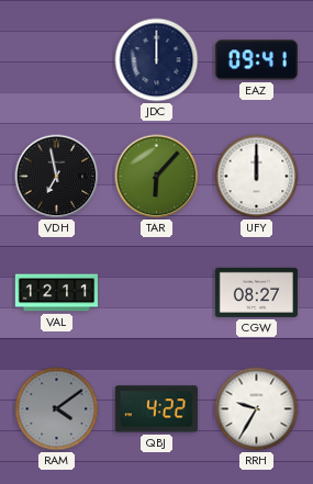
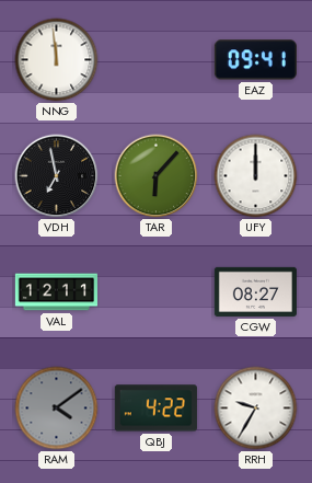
NNG: none -> 11:59 (57, 60)
JDC: 12:00 -> none (157, 60)
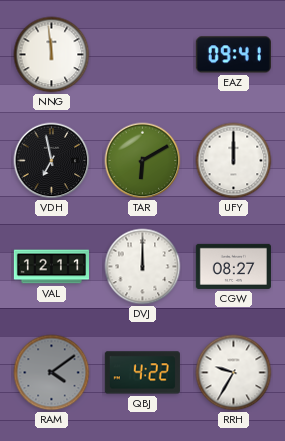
TAR: 6:07 -> 6:10 (143, 161)
DVJ: none -> 12:00 (143, 267)
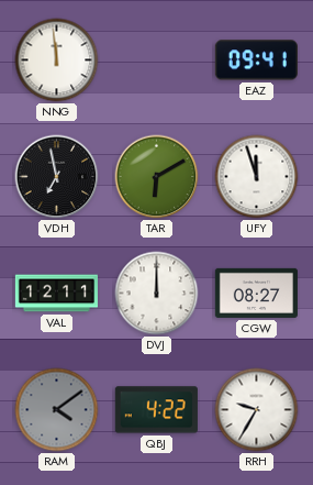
UFY: 12:00 -> 11:57 (257, 177)
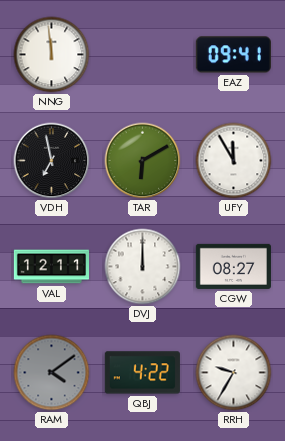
UFY: 11:57 -> 11:55 (234, 161)
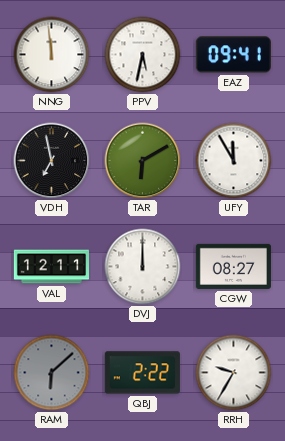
PPV: none -> 5:32 (143, 55)
RAM: 4:09 -> 6:08 (52, 373)
QBJ: 4:22 -> 2:22 (142, 373)
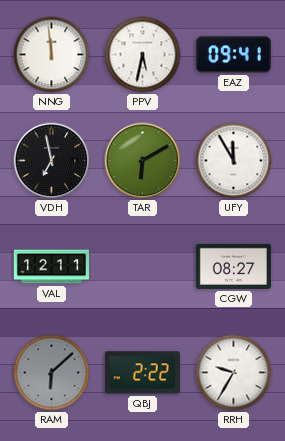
DVJ: 12:00 -> none (143, 267)
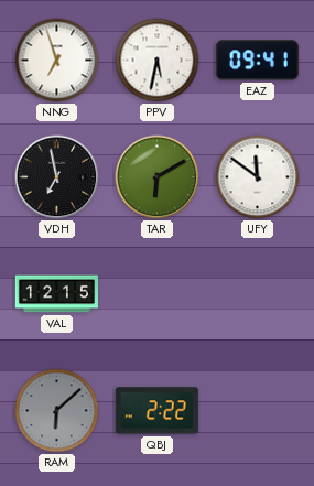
NNG: 11:59 -> 6:57 (57, 61)
UFY: 11:55 -> 11:51 (258, 177)
VAL: 12:11 -> 12:15 (56, 294)
CGW: 08:27 -> none (233, 266)
RRH: 9:35 -> none (234, 373)
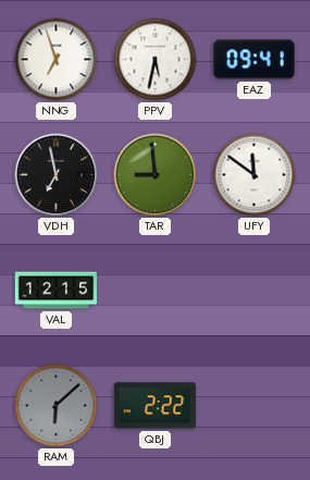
TAR: 6:10 -> 8:59 (156, 175)
